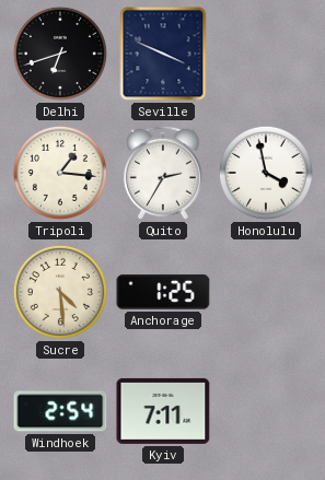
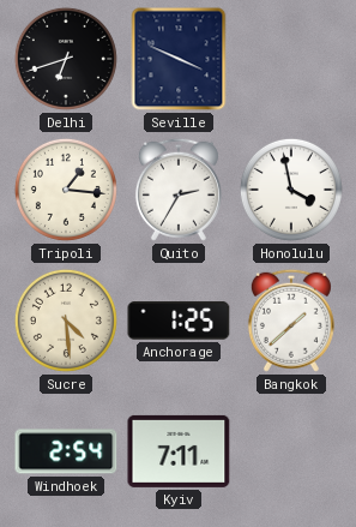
Bangkok: none -> 1:38 (291, 321)
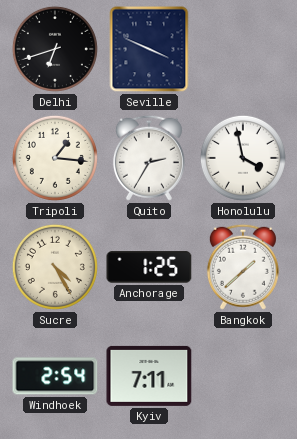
Sucre: 4:29 -> 4:25 (55, 267)
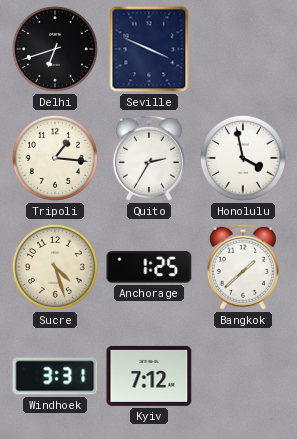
Sucre: 4:25 -> 4:27 (55, 267)
Windhoek: 2:54 -> 3:31 (55, 376)
Kyiv: 7:11 -> 7:12 (149, 376)
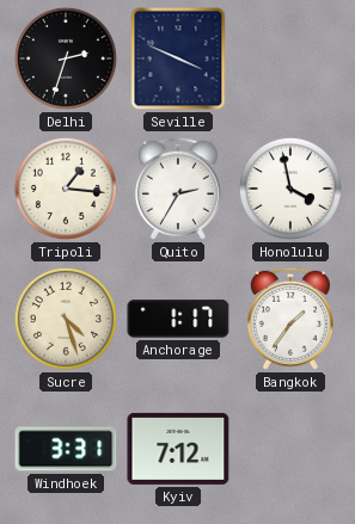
Delhi: 6:42 -> 2:33 (66, 58)
Anchorage: 1:25 -> 1:17 (178, 319)
Bangkok: 1:38 -> 1:36 (290, 319)
